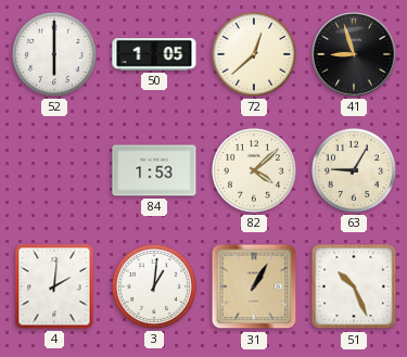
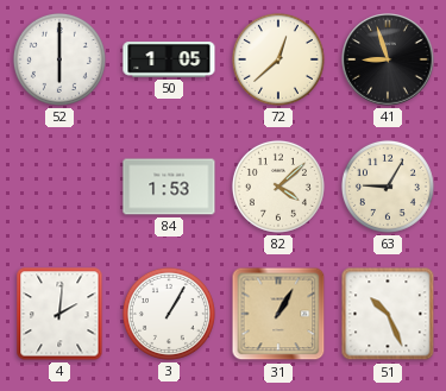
3: 1:01 -> 1:05 (169, 314)
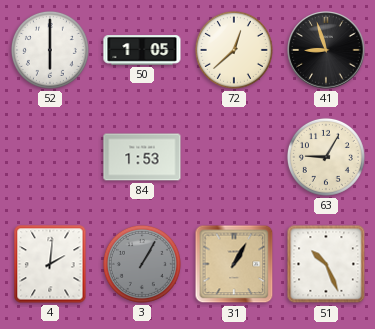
82: 4:08 -> none (278, 187)
3 dial: white -> grey (142, 264)
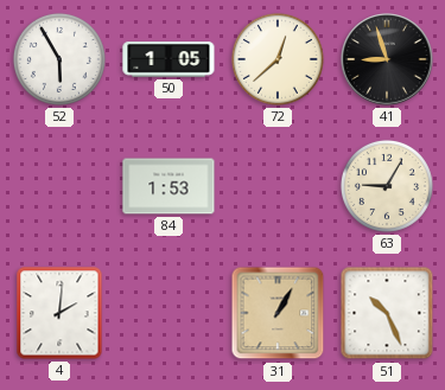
52: 6:00 -> 5:55 (59, 59)
3: 1:05 -> none (142, 264)
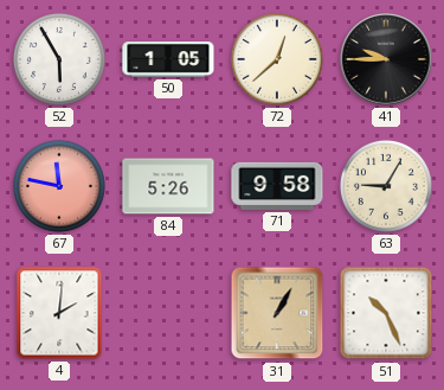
41: 8:57 -> 9:45 (386, 59)
67: none -> 11:47 (59, 186)
84: 1:53 -> 5:26 (168, 186)
71: none -> 9:58 (277, 186)
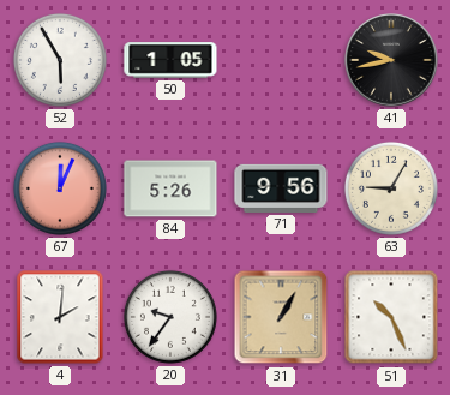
72: 12:38 -> none (277, 59)
41: 9:45 -> 9:43 (391, 60)
67: 11:47 -> 12:04 (60, 188)
71: 9:58 -> 9:56 (281, 188)
20: none -> 9:36 (170, 317)
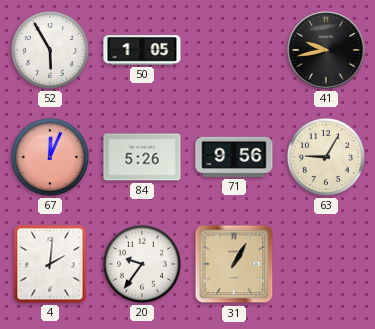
51: 10:26 -> none (391, 317)
